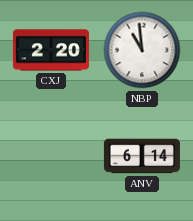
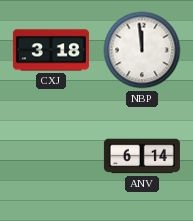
CXJ: 2:20 -> 3:18 (51, 50)
NBP: 10:59 -> 11:59 (142, 50)
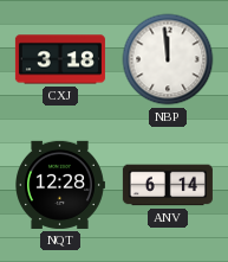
NQT: none -> 12:28 (60, 185)
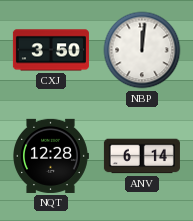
CXJ: 3:18 -> 3:50 (51, 50)
NBP: 11:59 -> 12:01 (142, 50)
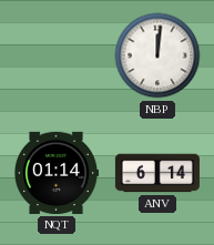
CXJ: 3:50 -> none (51, 50)
NQT: 12:28 -> 01:14 (57, 173)
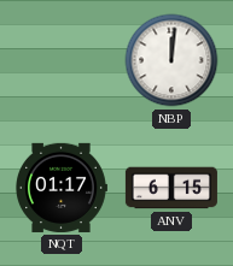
NQT: 01:14 -> 01:17 (62, 188)
ANV: 6:14 -> 6:15 (171, 188)
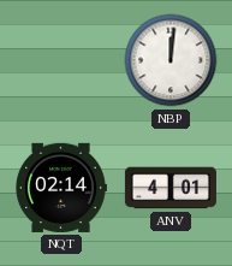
NQT: 01:17 -> 02:14 (61, 188)
ANV: 6:15 -> 4:01 (171, 188)
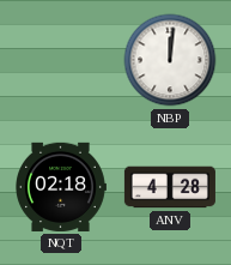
NQT: 02:14 -> 02:18 (61, 187)
ANV: 4:01 -> 4:28 (170, 187)
